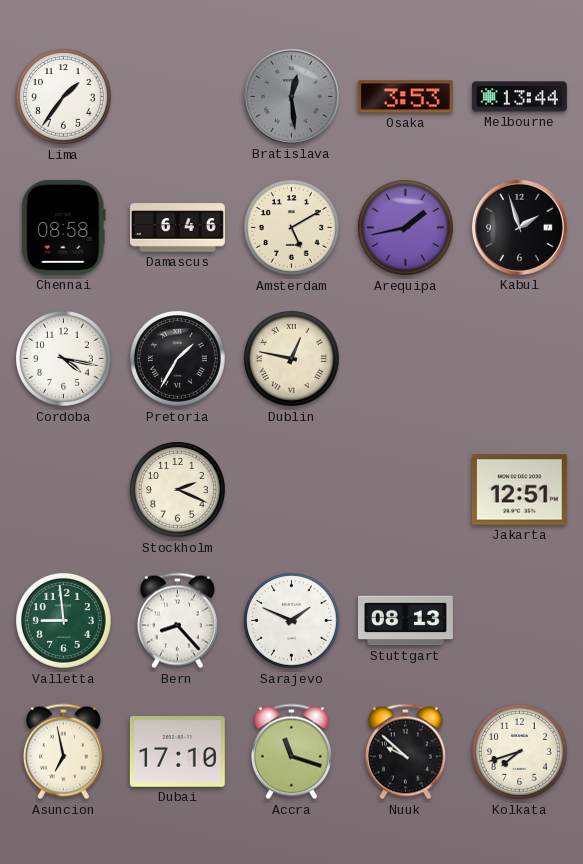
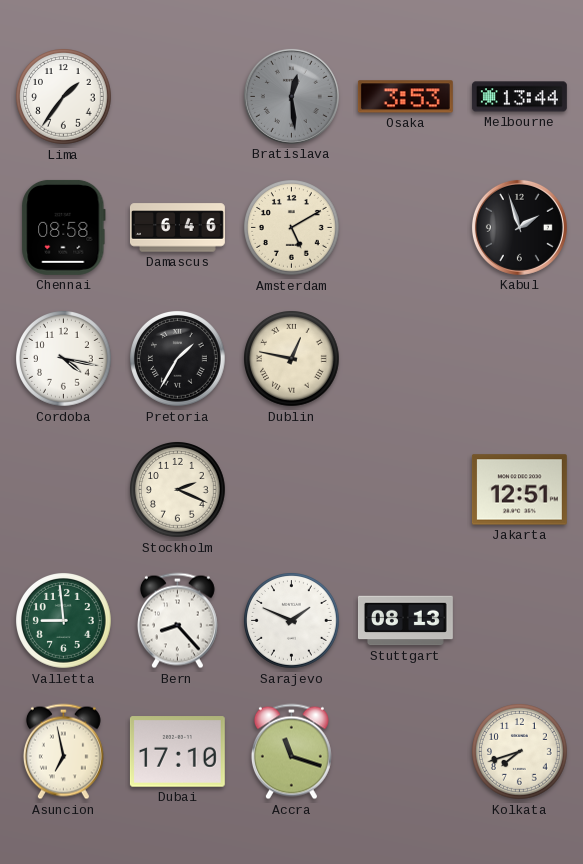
Arequipa: 1:43 -> none (406, 228)
Nuuk: 9:52 -> none (405, 752)
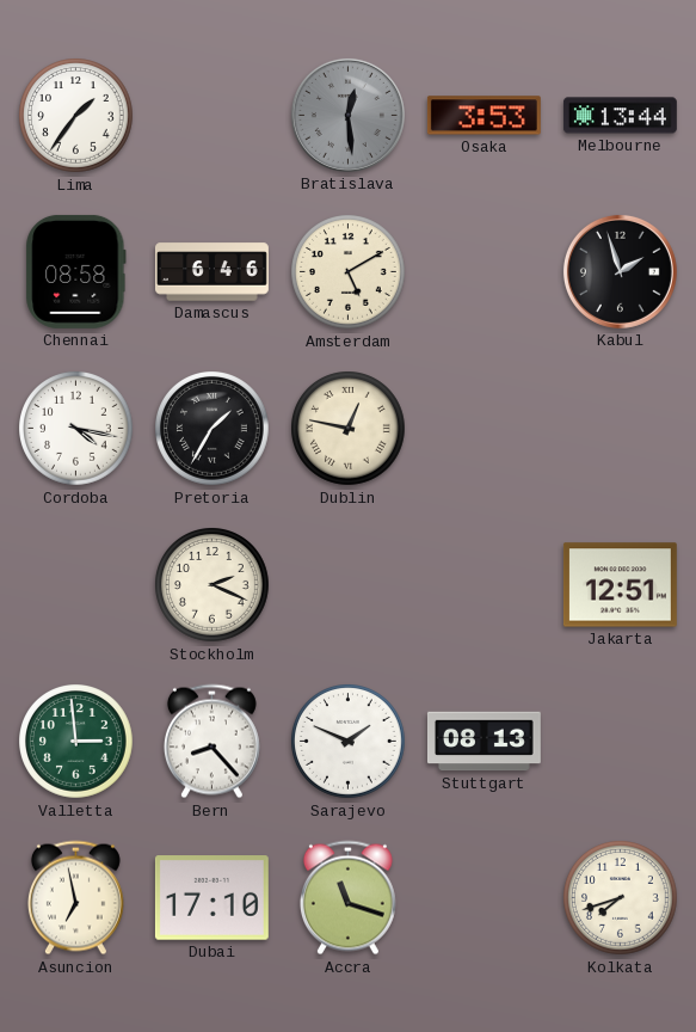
Valletta: 8:59 -> 2:59 (76, 742)
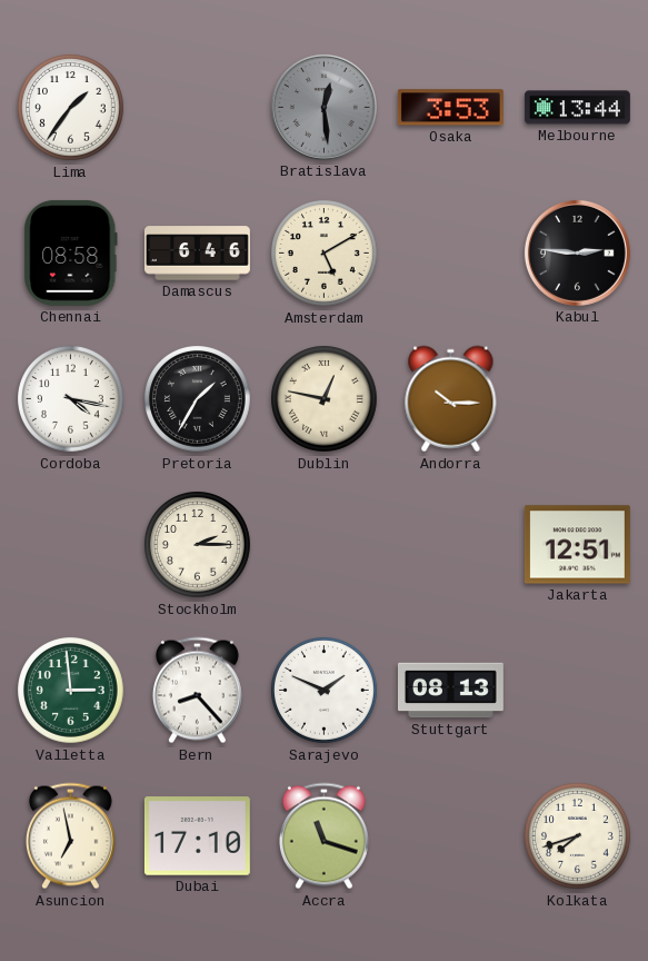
Kabul: 1:57 -> 2:46 (577, 252)
Andorra: none -> 10:15 (451, 399)
Stockholm: 2:19 -> 2:15 (198, 545)
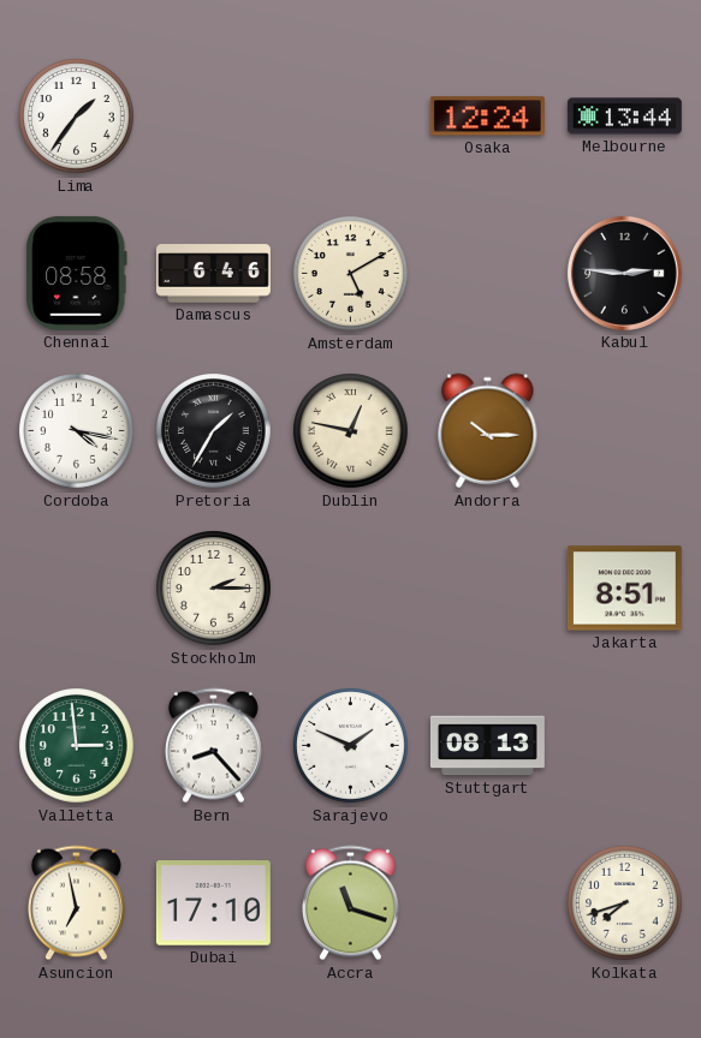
Bratislava: 12:29 -> none (323, 107)
Osaka: 3:53 -> 12:24 (487, 117)
Jakarta: 12:51 -> 8:51 (624, 589)
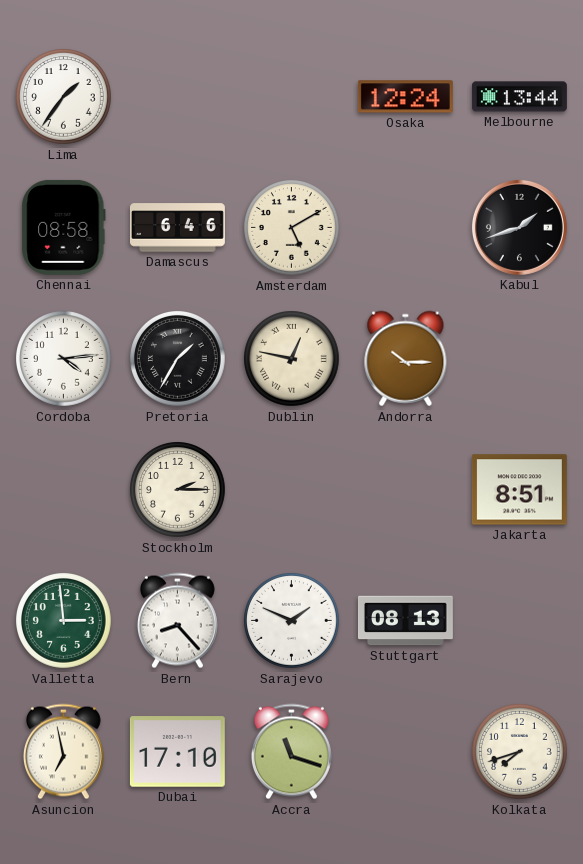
Kabul: 2:46 -> 1:42 (519, 227)
Cordoba: 4:17 -> 4:14 (64, 359)
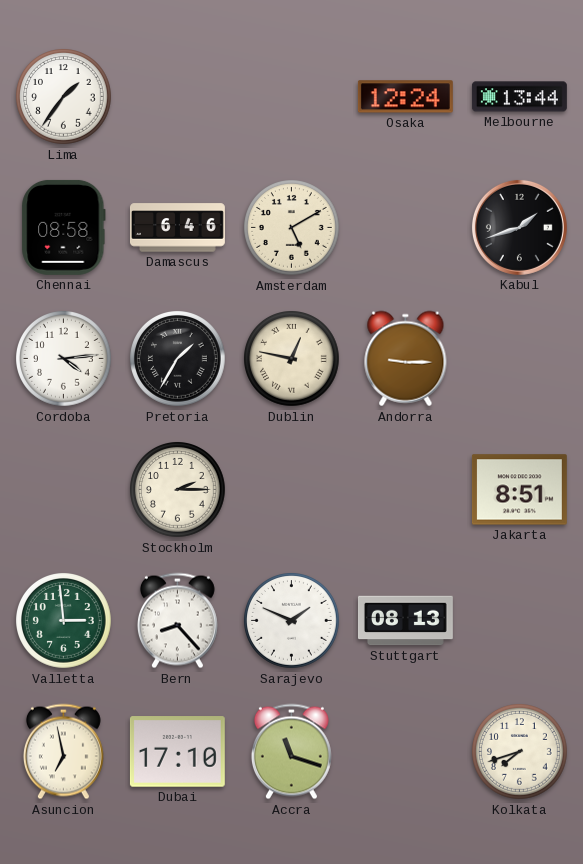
Andorra: 10:15 -> 9:15 (406, 359)
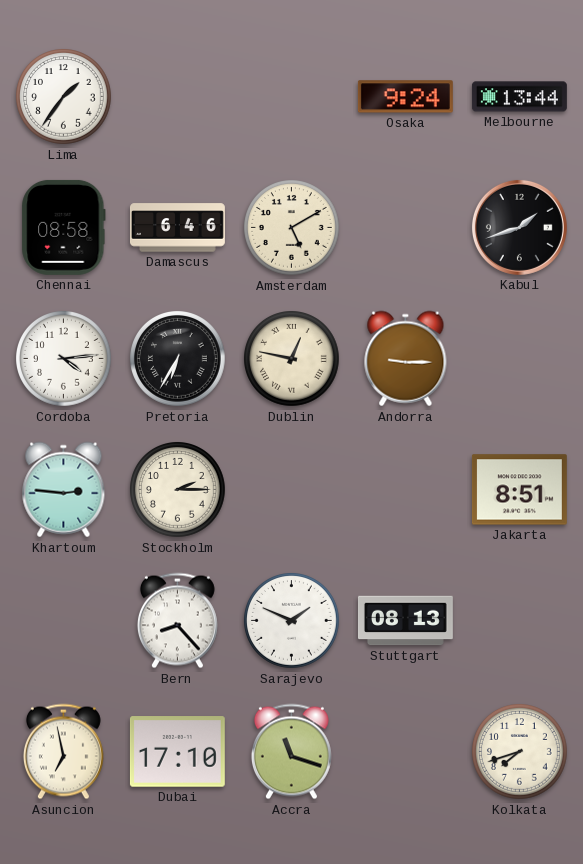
Osaka: 12:24 -> 9:24 (405, 97)
Pretoria: 1:35 -> 6:35 (178, 359)
Khartoum: none -> 2:46 (64, 490)
Valletta: 2:59 -> none (64, 621)
